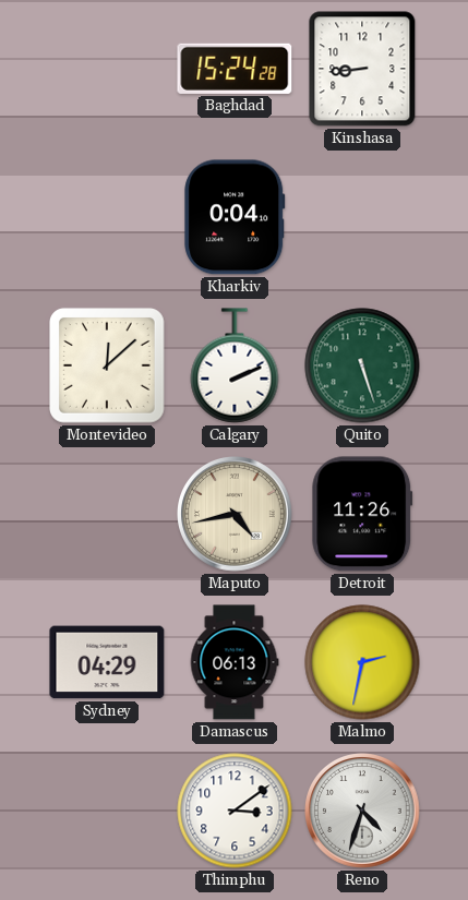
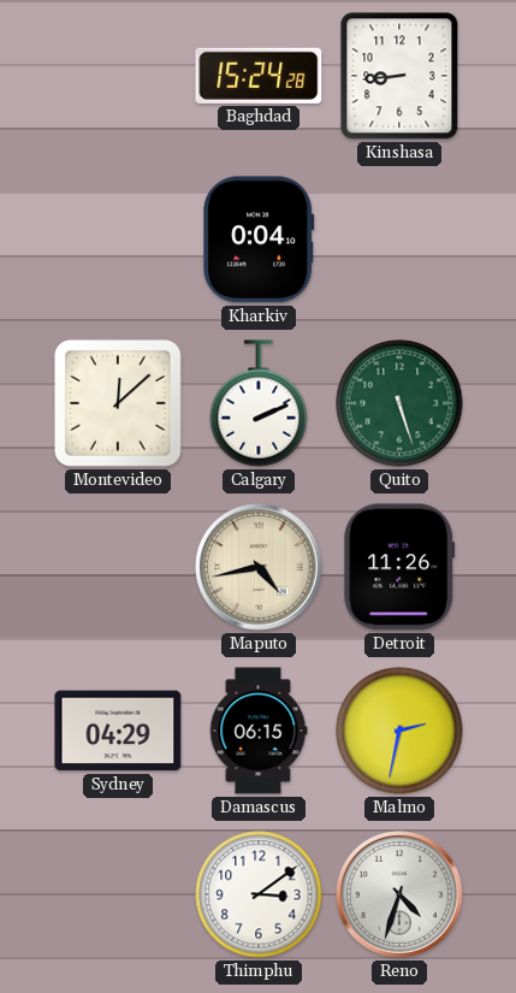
Damascus: 06:13 -> 06:15 (259, 731)
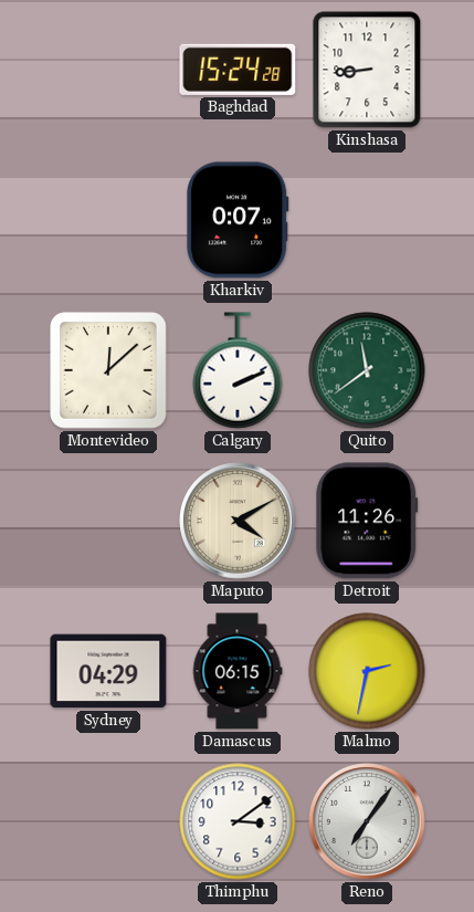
Kharkiv: 0:04 -> 0:07 (238, 220)
Quito: 5:27 -> 11:39 (367, 370)
Maputo: 4:43 -> 4:10 (238, 521)
Reno: 4:33 -> 7:06 (367, 821)
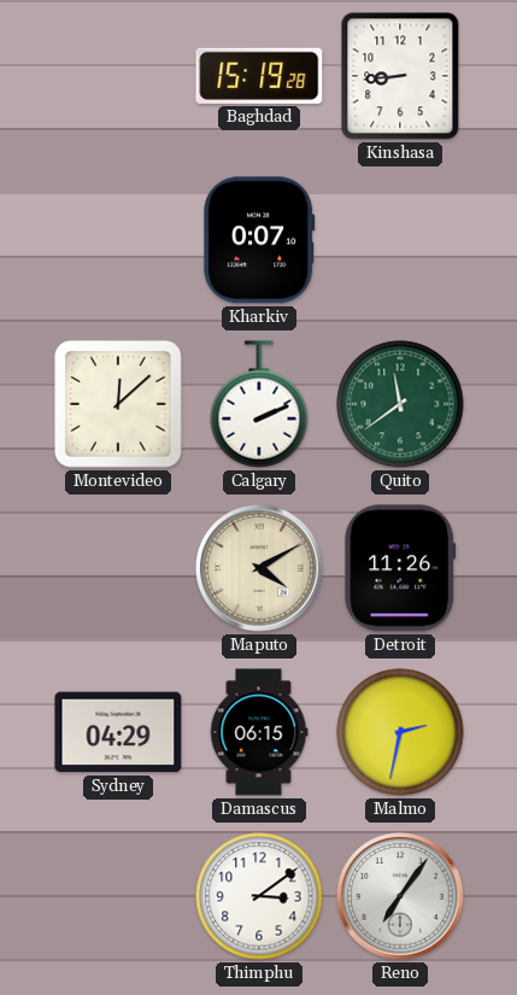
Baghdad: 15:24 -> 15:19 (259, 76)
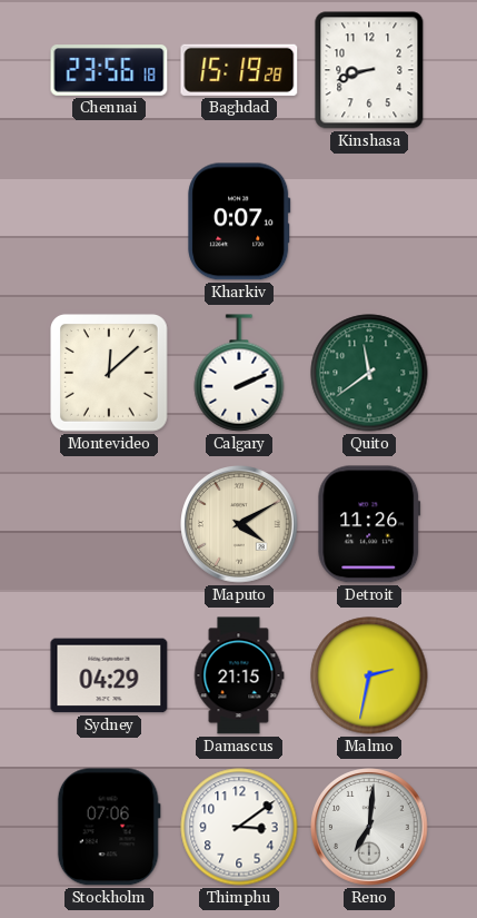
Chennai: none -> 23:56 (109, 71)
Kinshasa: 8:44 -> 8:42 (369, 70)
Damascus: 06:15 -> 21:15 (239, 675)
Stockholm: none -> 07:06 (109, 827)
Reno: 7:06 -> 7:01 (369, 827)
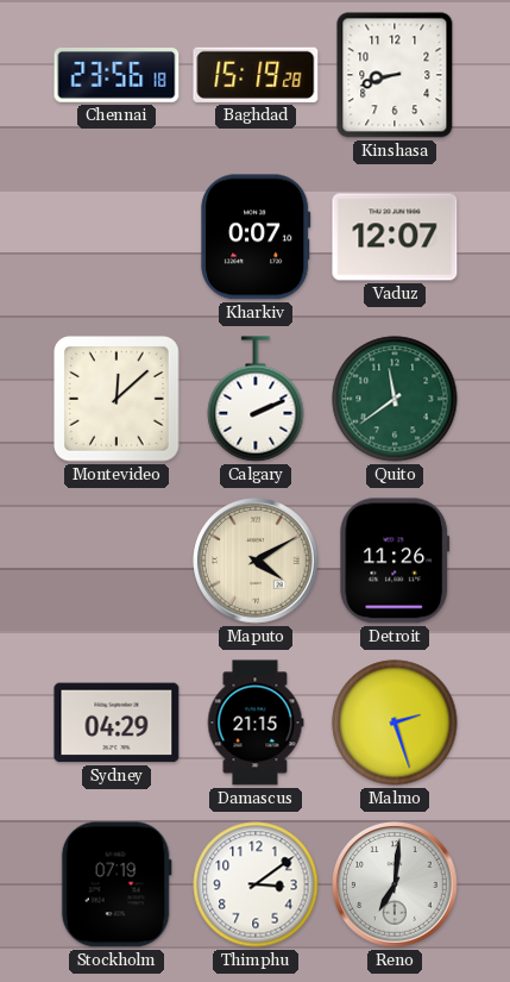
Vaduz: none -> 12:07 (395, 237)
Malmo: 2:32 -> 2:27 (395, 723)
Stockholm: 07:06 -> 07:19 (117, 884)
